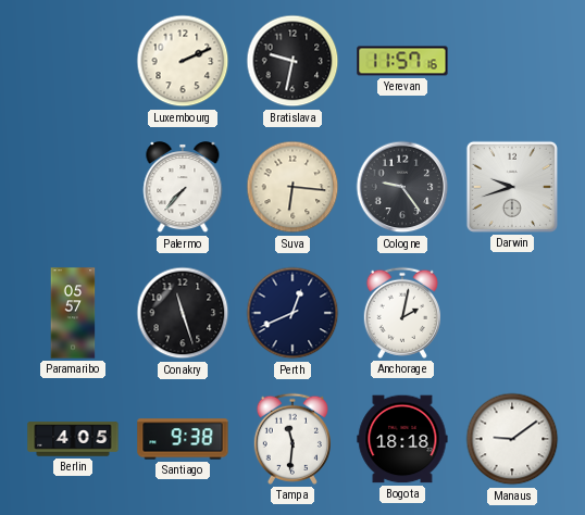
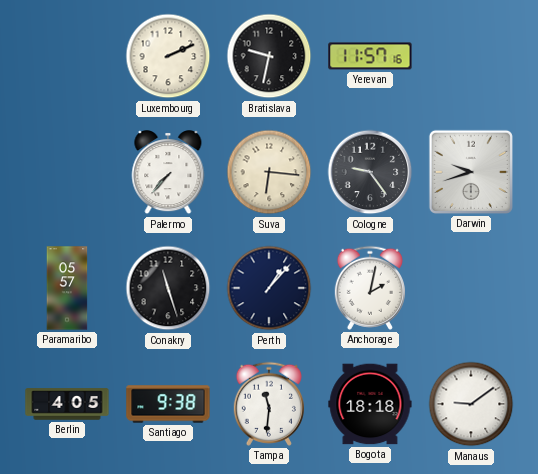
Perth: 12:41 -> 1:07 (269, 288)
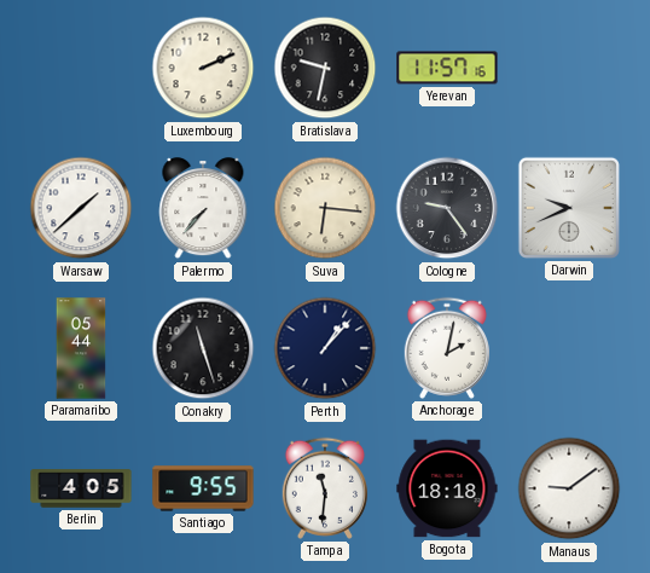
Warsaw: none -> 1:38 (81, 208)
Darwin: 9:42 -> 9:41 (569, 208)
Paramaribo: 05:57 -> 05:44 (81, 348)
Santiago: 9:38 -> 9:55 (203, 488)
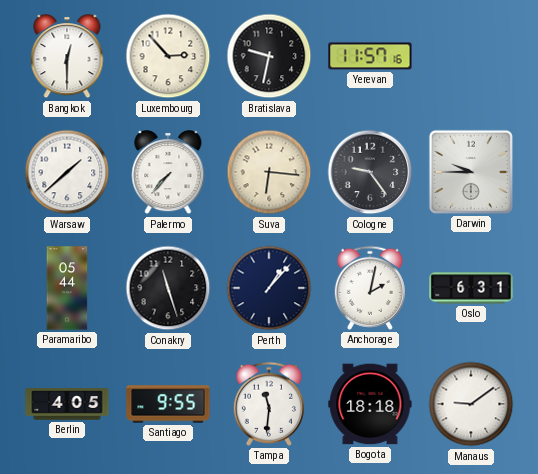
Bangkok: none -> 12:30 (67, 57)
Luxembourg: 2:11 -> 2:53 (168, 56)
Darwin: 9:41 -> 9:45 (471, 172)
Oslo: none -> 6:31 (471, 288)
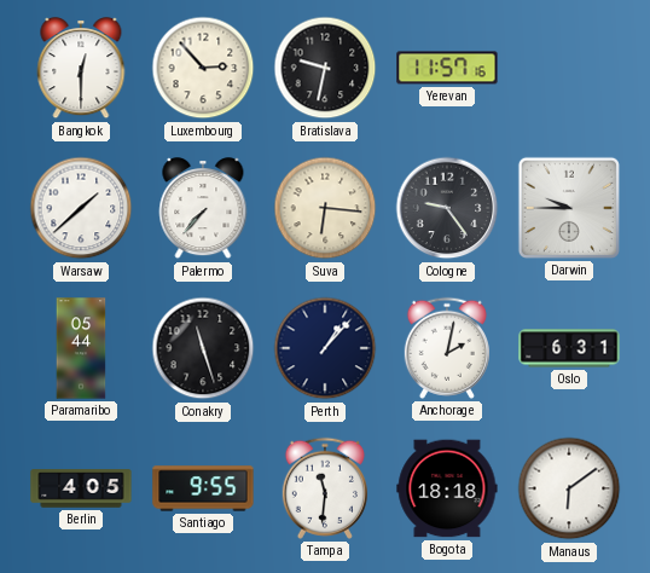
Manaus: 9:09 -> 6:09 (569, 488)
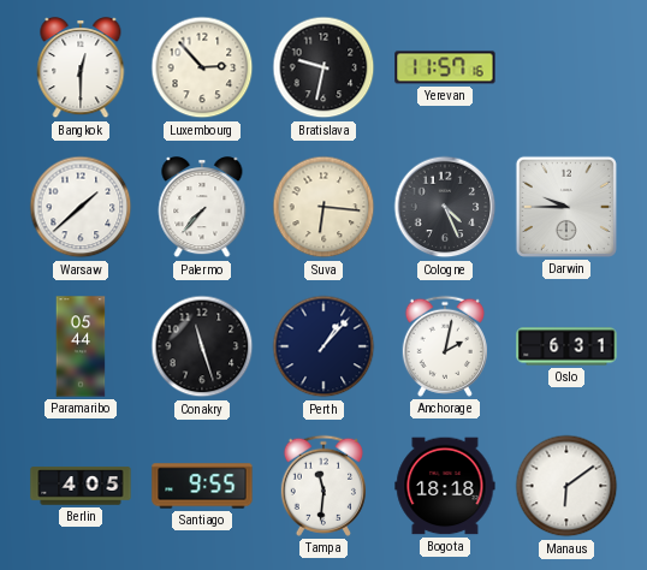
Cologne: 9:24 -> 4:26 (445, 207)
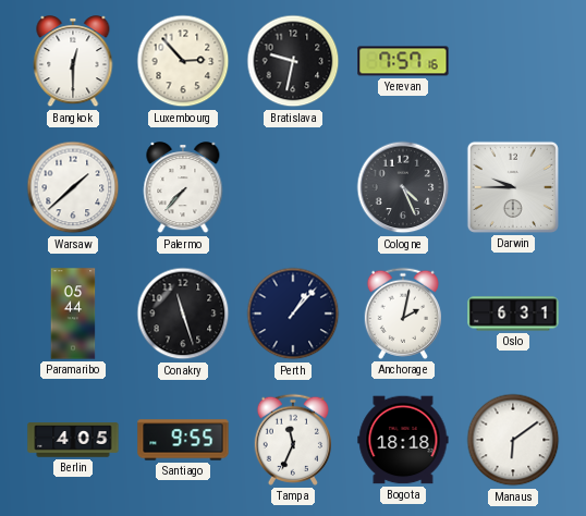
Yerevan: 11:57 -> 7:57 (403, 61)
Suva: 6:16 -> none (323, 207)
Tampa: 11:31 -> 11:34 (293, 440)
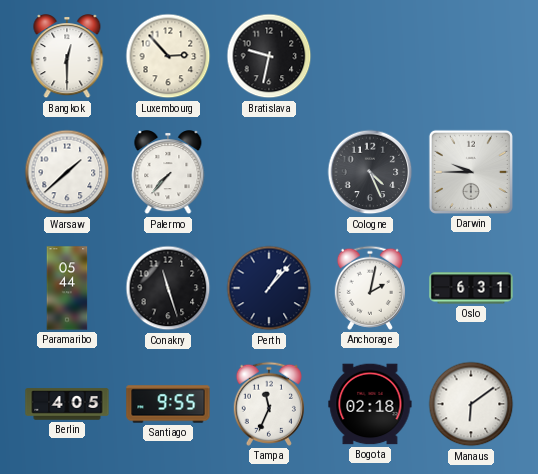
Yerevan: 7:57 -> none (403, 61)
Bogota: 18:18 -> 02:18 (370, 404)
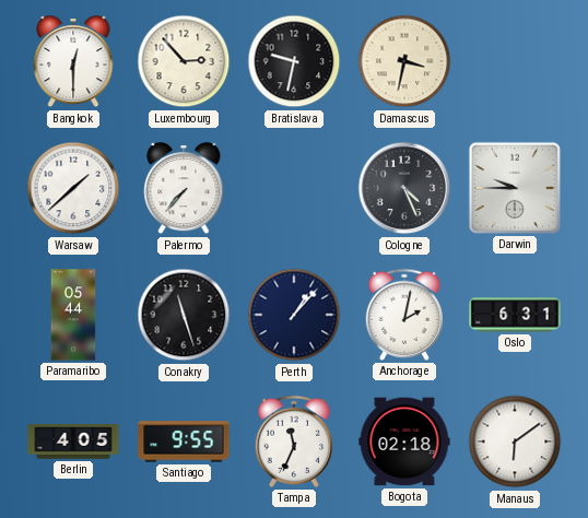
Damascus: none -> 3:32 (404, 61)
